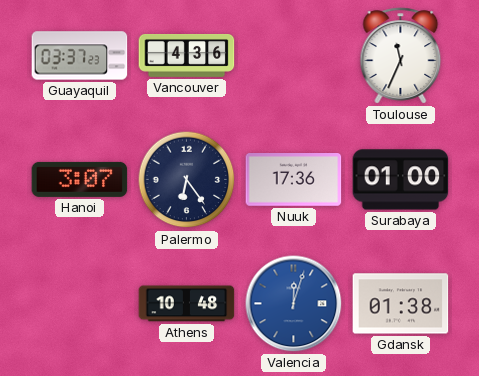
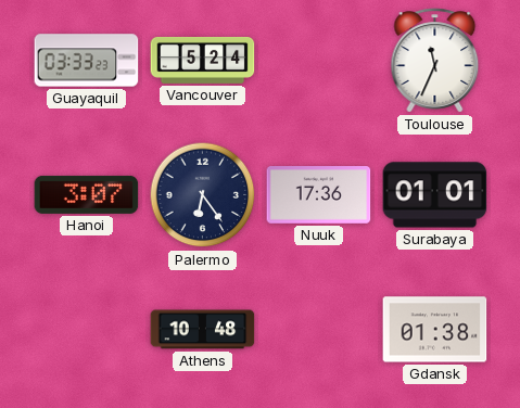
Guayaquil: 03:37 -> 03:33 (87, 61)
Vancouver: 4:36 -> 5:24 (203, 60)
Surabaya: 01:00 -> 01:01 (435, 195)
Valencia: 12:03 -> none (294, 304)
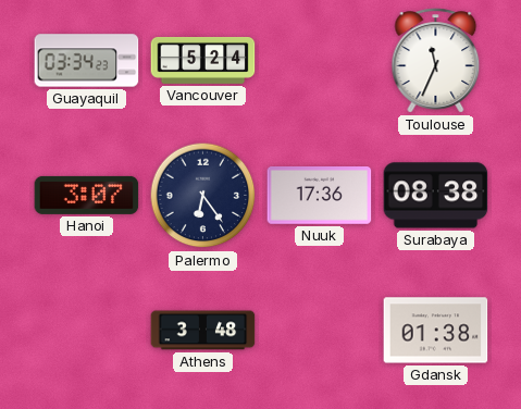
Guayaquil: 03:33 -> 03:34 (87, 61)
Surabaya: 01:01 -> 08:38 (436, 196)
Athens: 10:48 -> 3:48 (203, 331)
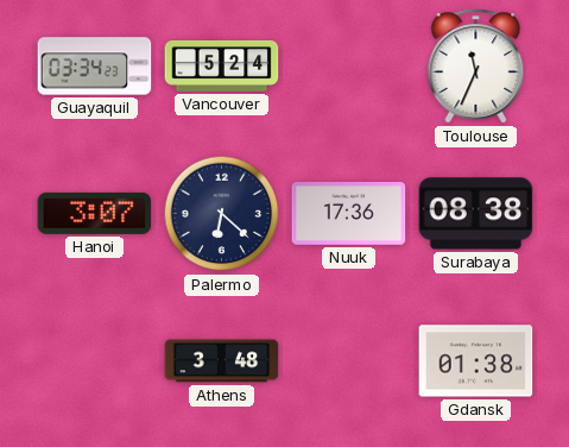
Palermo: 6:24 -> 6:22 (222, 214)
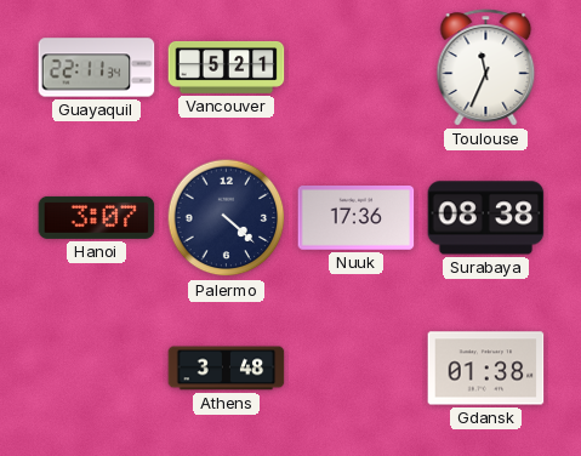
Guayaquil: 03:34 -> 22:11 (97, 68)
Vancouver: 5:24 -> 5:21 (227, 67)
Palermo: 6:22 -> 4:22 (227, 218)
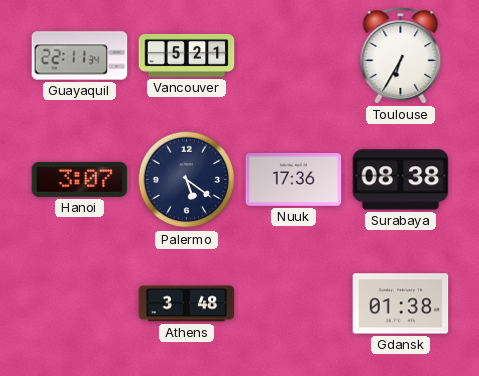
Toulouse: 11:34 -> 6:35 (401, 56)
Palermo: 4:22 -> 5:21 (187, 180)
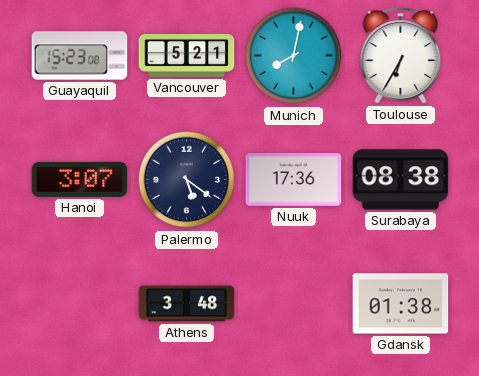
Guayaquil: 22:11 -> 15:23 (80, 56)
Munich: none -> 8:02 (294, 56)
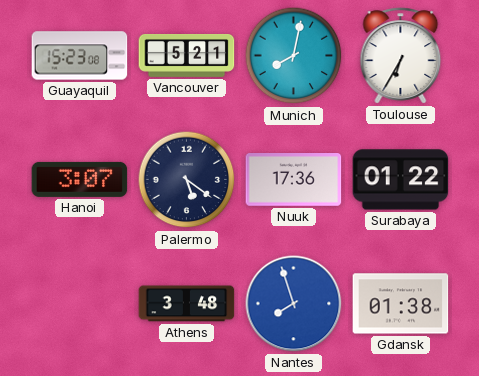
Surabaya: 08:38 -> 01:22 (401, 180)
Nantes: none -> 7:57 (294, 304)
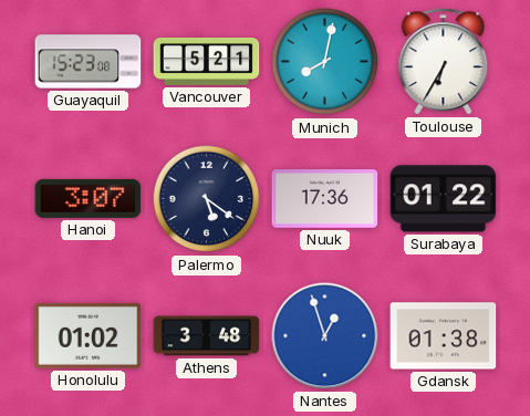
Honolulu: none -> 01:02 (89, 335)
Nantes: 7:57 -> 12:57 (325, 336)
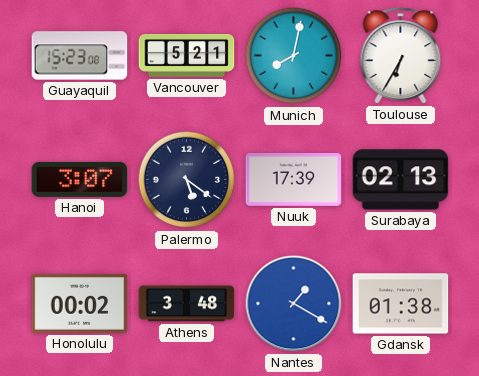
Nuuk: 17:36 -> 17:39 (294, 180)
Surabaya: 01:22 -> 02:13 (401, 180)
Honolulu: 01:02 -> 00:02 (80, 303)
Nantes: 12:57 -> 1:20 (294, 304)
